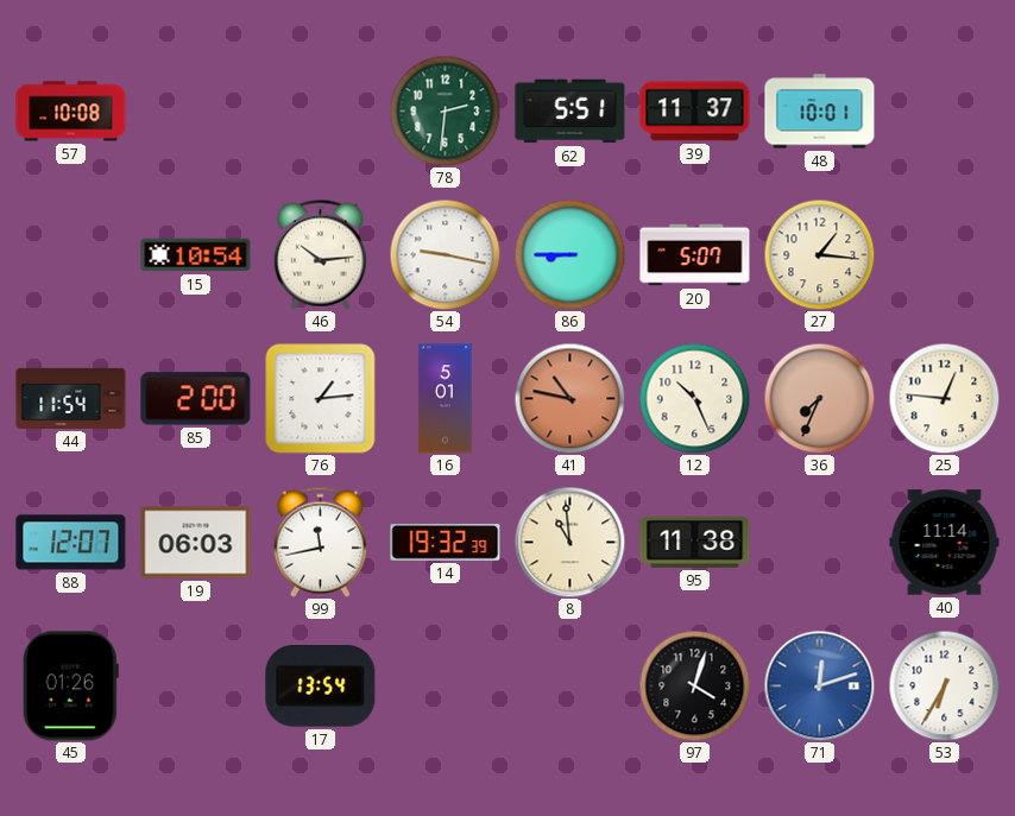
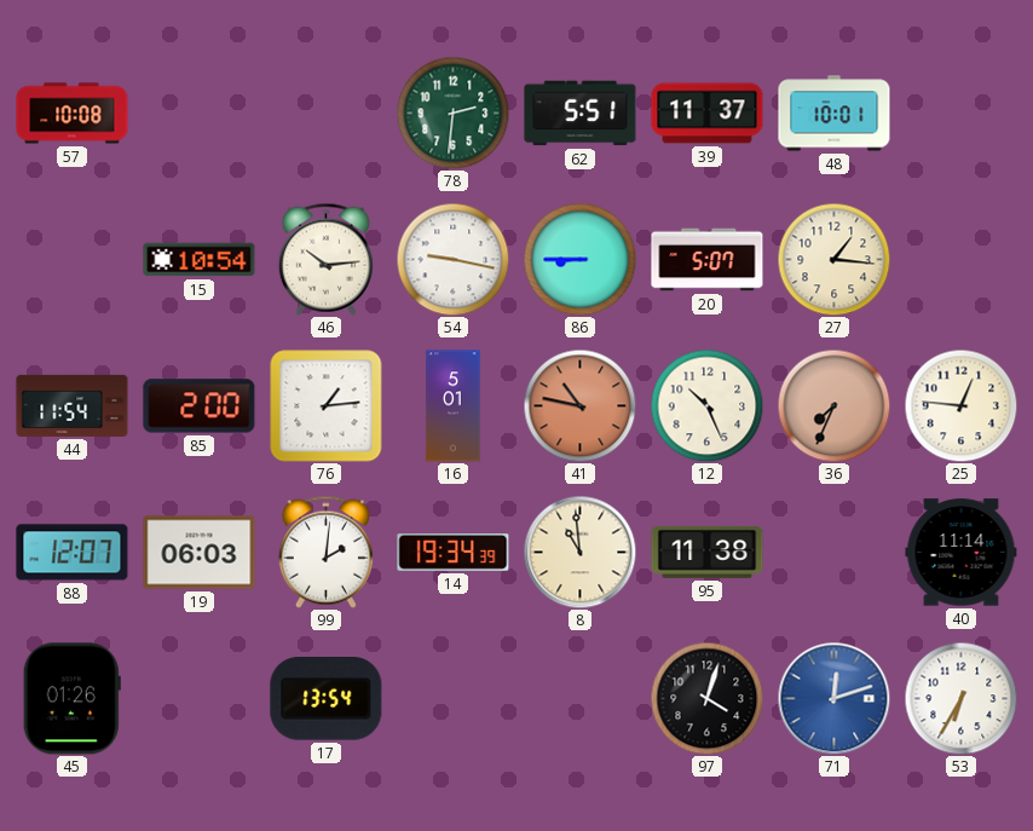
99: 11:43 -> 2:01 (325, 552)
14: 19:32 -> 19:34 (454, 553)
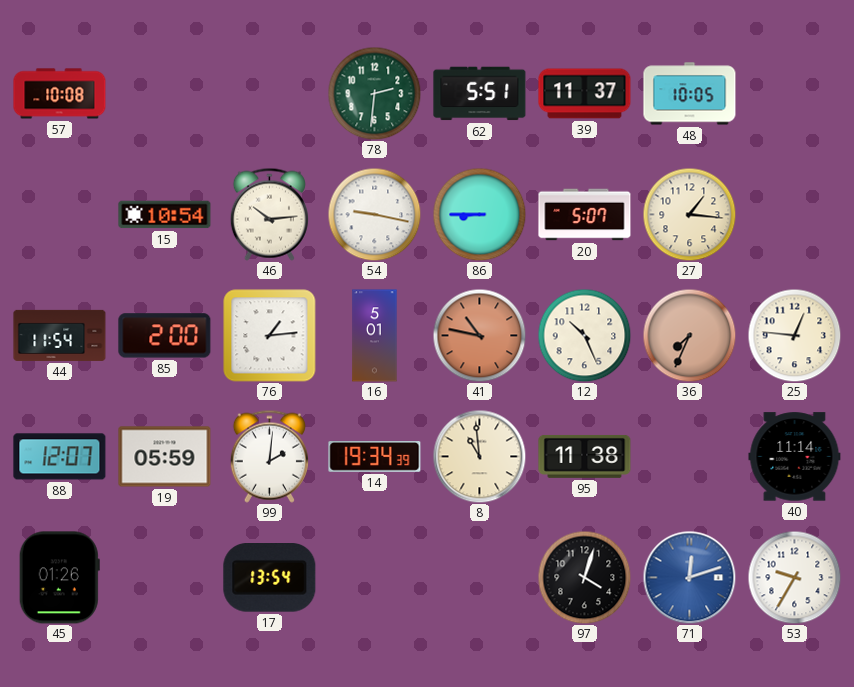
48: 10:01 -> 10:05 (690, 94)
19: 06:03 -> 05:59 (165, 457)
53: 6:35 -> 9:35 (794, 577)
